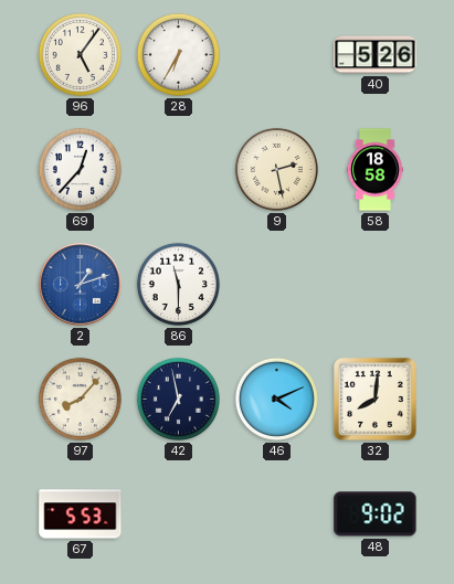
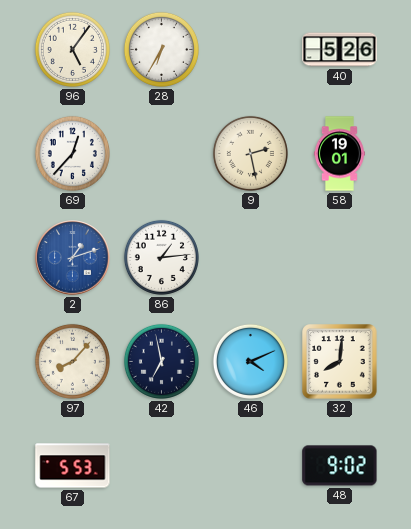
58: 18:58 -> 19:01 (339, 154)
86: 11:30 -> 1:14 (161, 257)
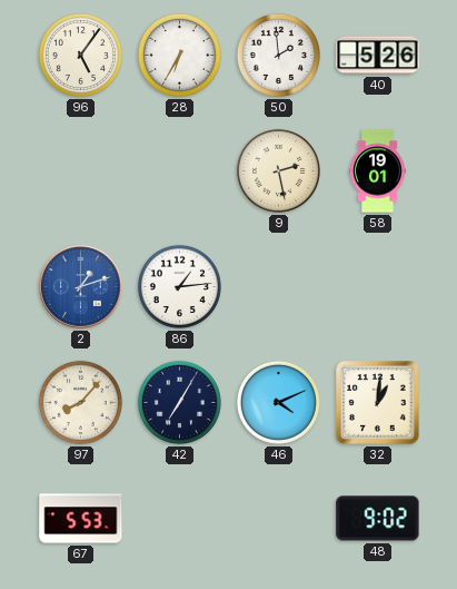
50: none -> 1:59 (278, 55)
69: 12:37 -> none (72, 153)
42: 6:58 -> 7:05 (179, 402)
32: 8:01 -> 1:01 (378, 403)
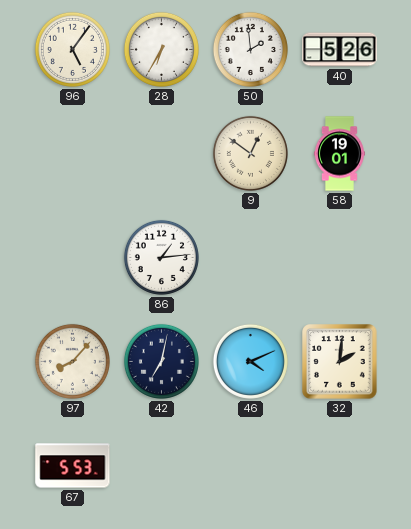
9: 2:28 -> 12:51 (250, 153)
2: 1:12 -> none (81, 287)
42: 7:05 -> 7:02 (161, 361)
32: 1:01 -> 2:01 (340, 362)
48: 9:02 -> none (378, 519)
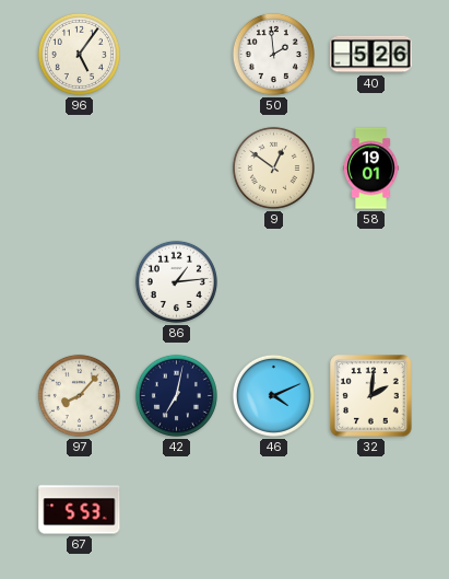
28: 6:35 -> none (161, 49)
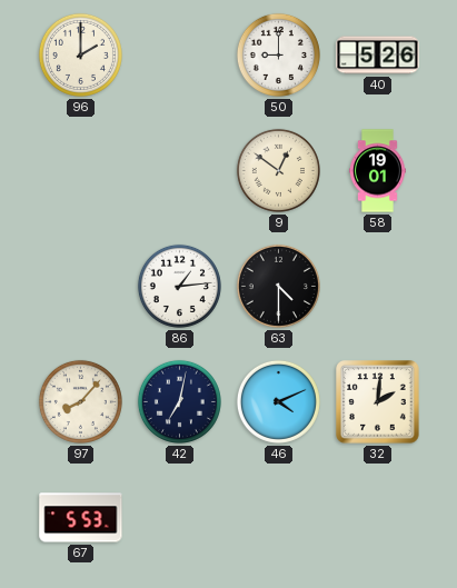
96: 5:06 -> 2:00 (80, 54)
50: 1:59 -> 9:00 (278, 54)
63: none -> 4:30 (278, 286)
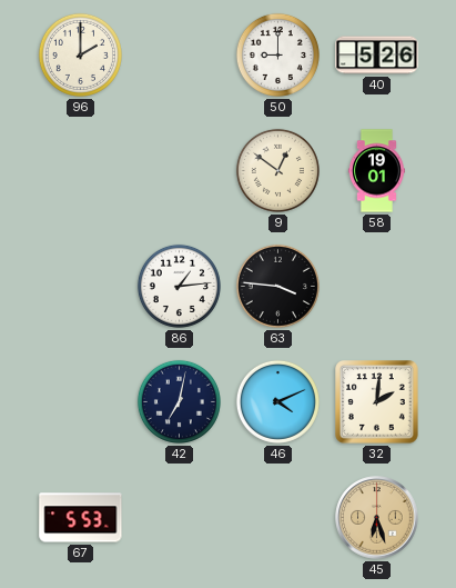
63: 4:30 -> 3:46 (277, 286)
97: 8:07 -> none (80, 401)
45: none -> 6:27 (377, 518)
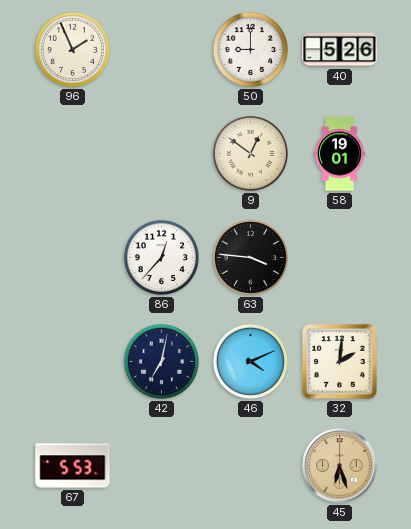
96: 2:00 -> 1:56 (72, 49)
86: 1:14 -> 12:37 (161, 257)
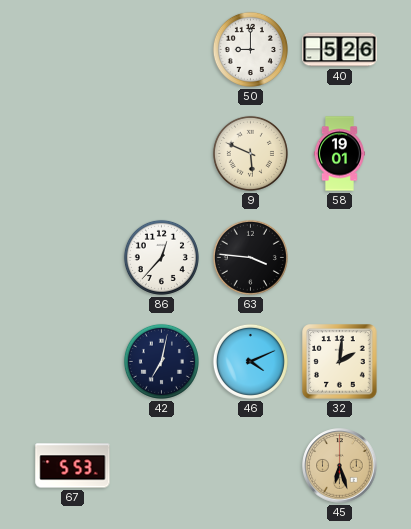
96: 1:56 -> none (72, 49)
9: 12:51 -> 5:49 (250, 153)
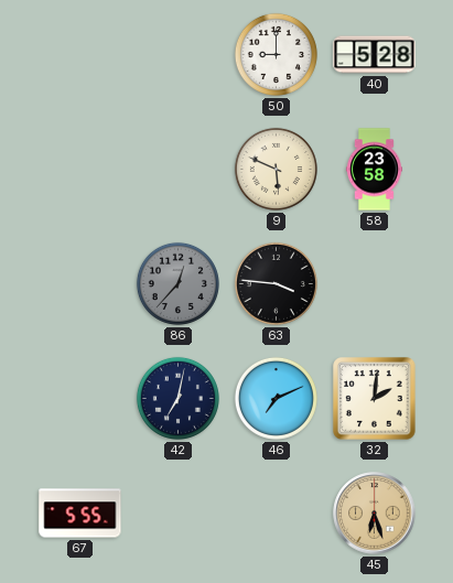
40: 5:26 -> 5:28 (375, 55)
58: 19:01 -> 23:58 (374, 170)
86 dial: white -> grey (177, 283)
46: 4:11 -> 7:11 (276, 398)
67: 5:53 -> 5:55 (80, 514)
